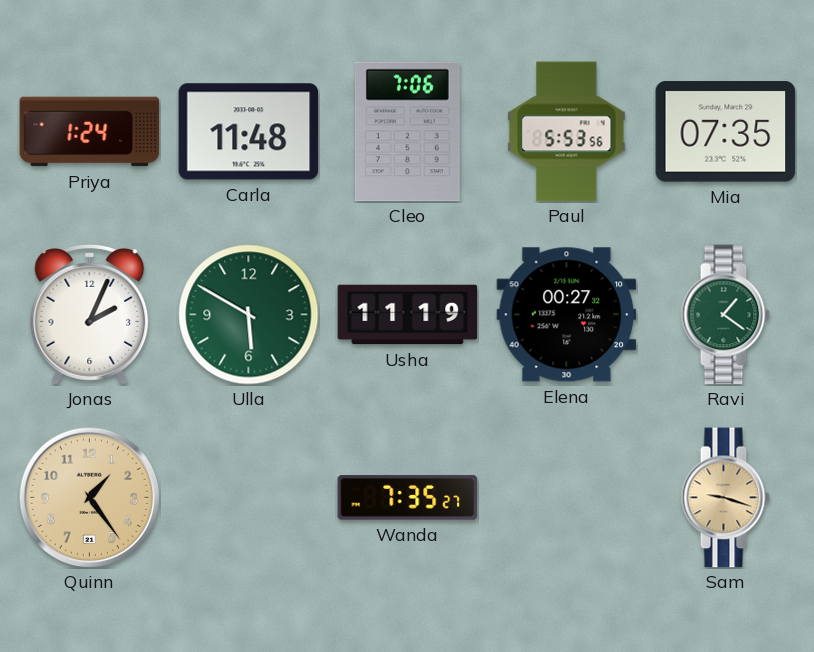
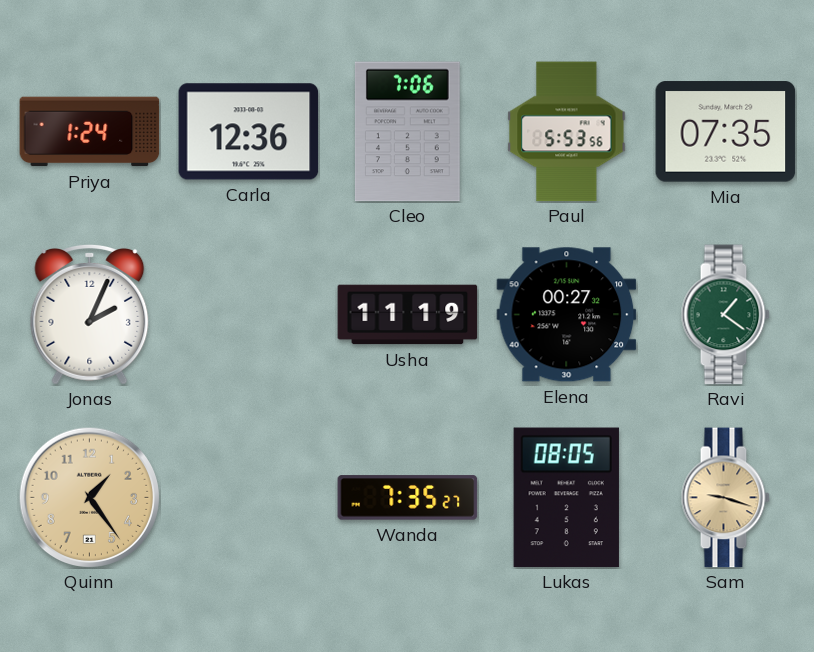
Carla: 11:48 -> 12:36 (249, 132)
Ulla: 5:50 -> none (249, 315)
Lukas: none -> 08:05 (566, 498)
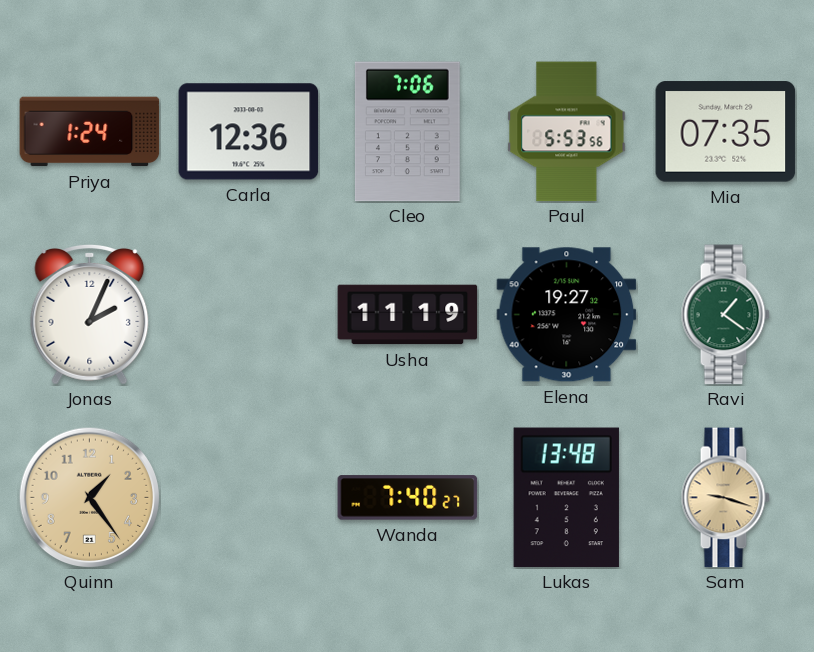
Elena: 00:27 -> 19:27 (567, 315)
Wanda: 7:35 -> 7:40 (408, 498)
Lukas: 08:05 -> 13:48 (566, 498)
